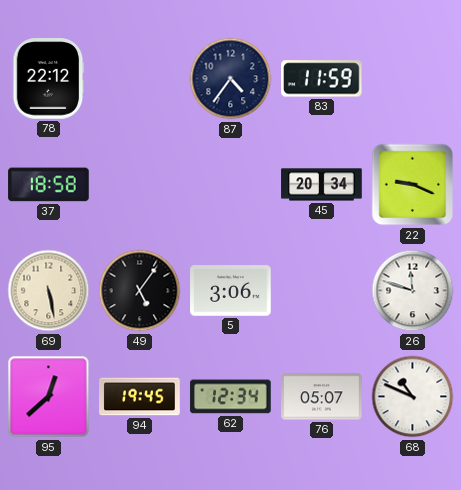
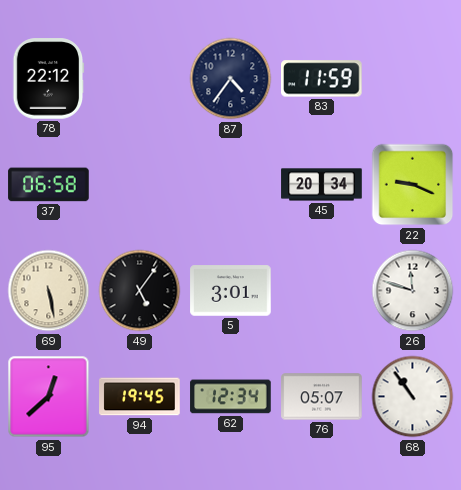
37: 18:58 -> 06:58 (49, 185)
5: 3:06 -> 3:01 (231, 291)
68: 10:49 -> 10:54 (413, 397)
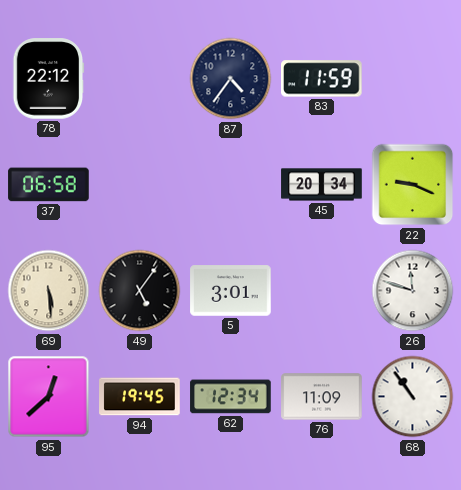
69: 5:28 -> 5:29 (49, 291)
76: 05:07 -> 11:09 (322, 397)
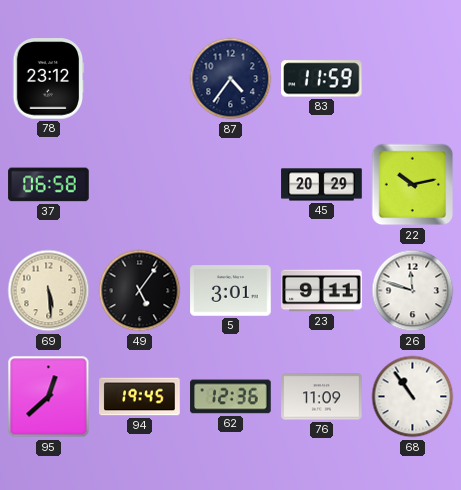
78: 22:12 -> 23:12 (49, 79)
45: 20:34 -> 20:29 (322, 185)
22: 9:19 -> 10:13 (413, 185)
23: none -> 9:11 (322, 291)
62: 12:34 -> 12:36 (231, 397)
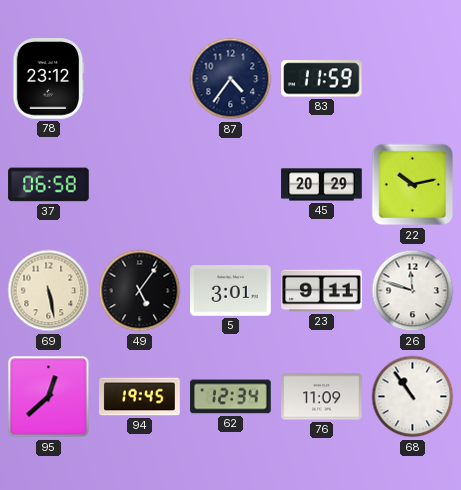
69: 5:29 -> 5:28 (49, 291)
62: 12:36 -> 12:34 (231, 397)
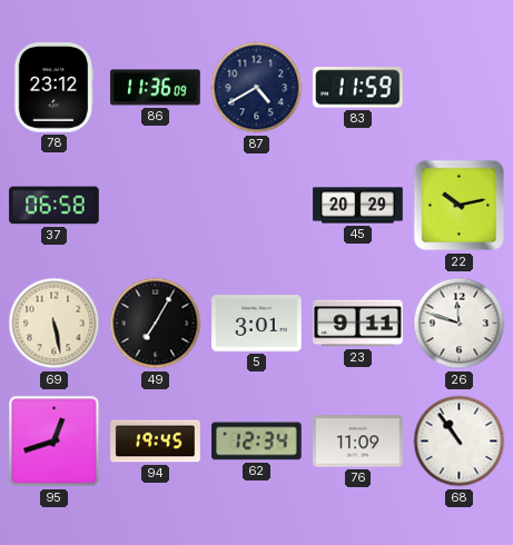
86: none -> 11:36 (156, 88)
87: 4:36 -> 4:40 (257, 88)
49: 5:06 -> 7:05 (156, 324)
95: 12:38 -> 12:42 (55, 442)
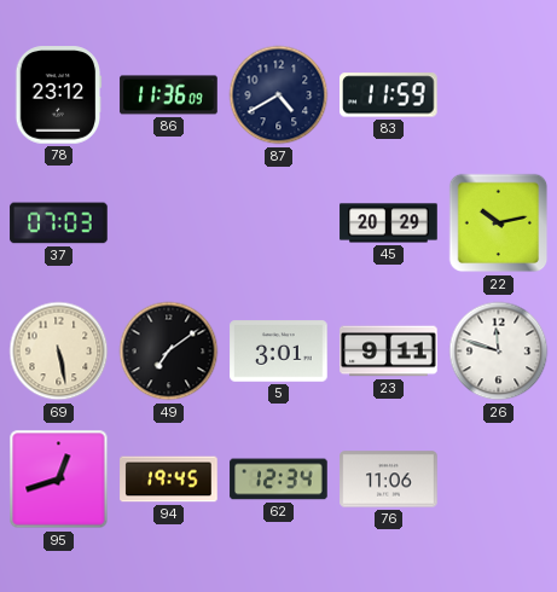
37: 06:58 -> 07:03 (59, 224)
49: 7:05 -> 7:09 (169, 352)
76: 11:09 -> 11:06 (389, 480)
68: 10:54 -> none (460, 442)
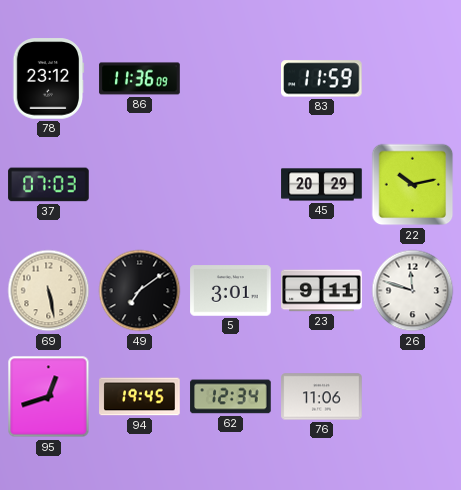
87: 4:40 -> none (279, 95)
